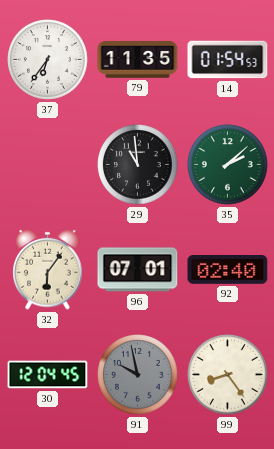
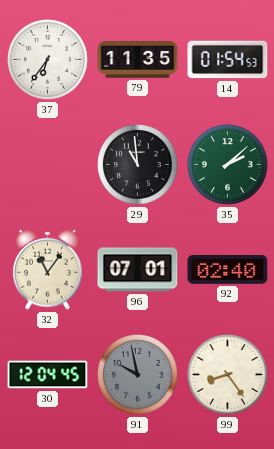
32: 6:06 -> 11:06 (48, 269)
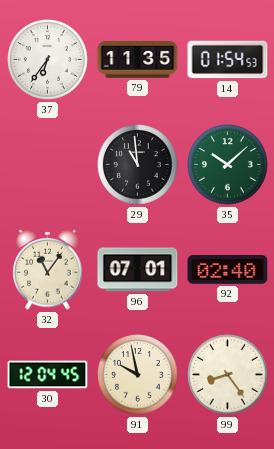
35: 2:08 -> 10:08 (228, 165)
91 dial: grey -> cream (138, 375)
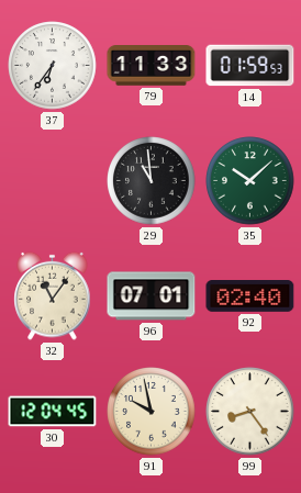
79: 11:35 -> 11:33 (152, 66)
14: 01:54 -> 01:59 (250, 66)
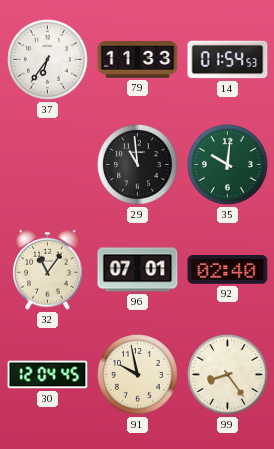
14: 01:59 -> 01:54 (228, 60)
35: 10:08 -> 10:01 (228, 165)
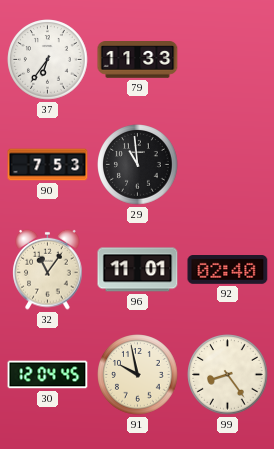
14: 01:54 -> none (228, 60)
90: none -> 7:53 (48, 165)
35: 10:01 -> none (228, 165)
96: 07:01 -> 11:01 (138, 270)
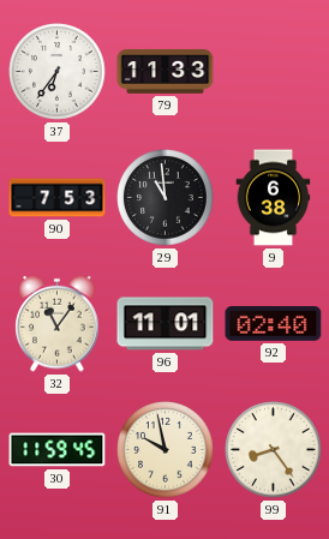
9: none -> 6:38 (274, 198)
30: 12:04 -> 11:59 (58, 450)
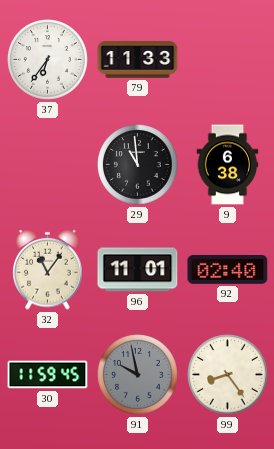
90: 7:53 -> none (58, 198)
91 dial: cream -> grey (138, 375)
